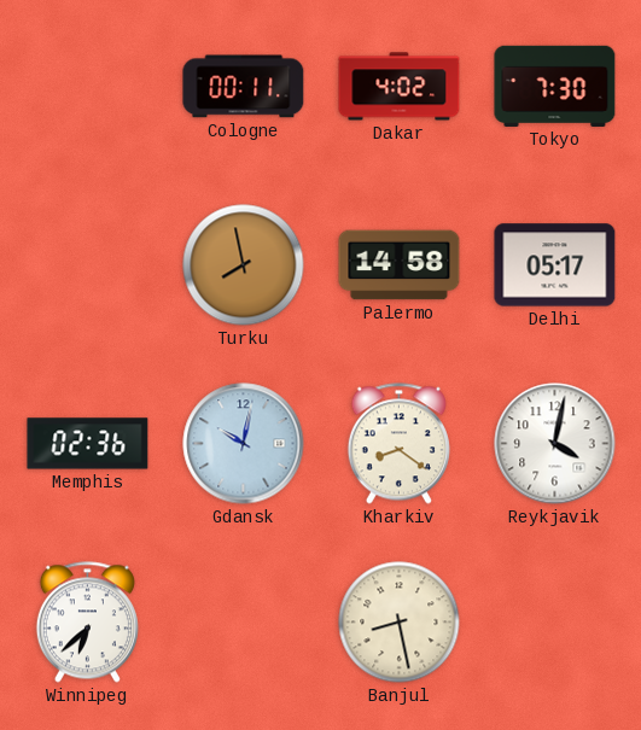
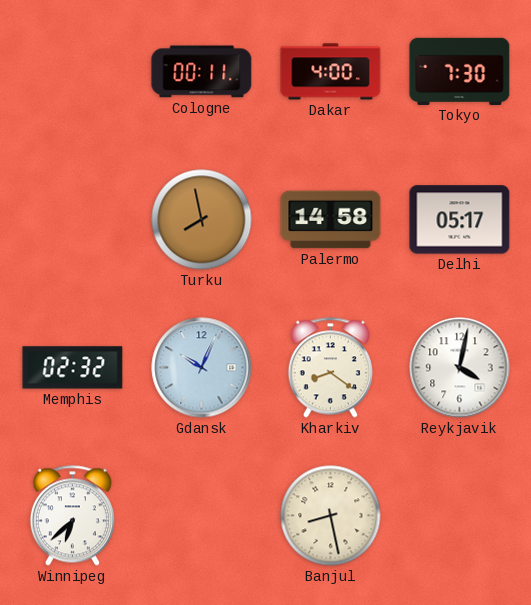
Dakar: 4:02 -> 4:00 (331, 72)
Memphis: 02:36 -> 02:32 (73, 368)
Gdansk: 10:02 -> 10:04 (202, 368)
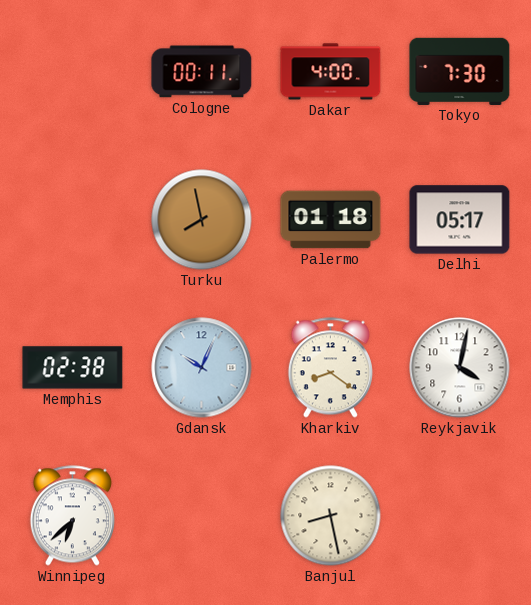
Palermo: 14:58 -> 01:18 (331, 220)
Memphis: 02:32 -> 02:38 (73, 368)
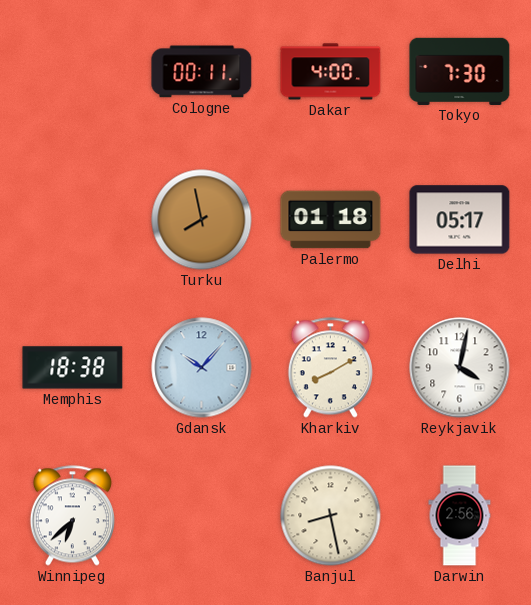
Memphis: 02:38 -> 18:38 (73, 368)
Gdansk: 10:04 -> 10:07 (202, 368)
Kharkiv: 8:21 -> 8:10 (330, 368)
Darwin: none -> 2:56 (460, 516)
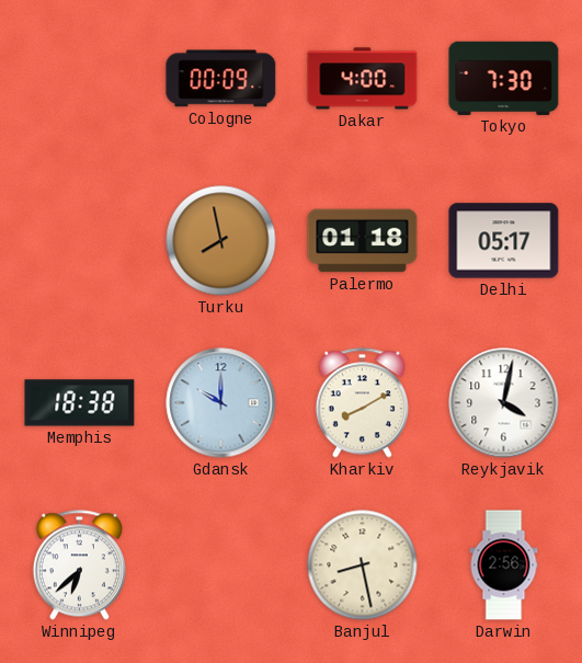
Cologne: 00:11 -> 00:09 (221, 79)
Gdansk: 10:07 -> 10:00 (221, 403)
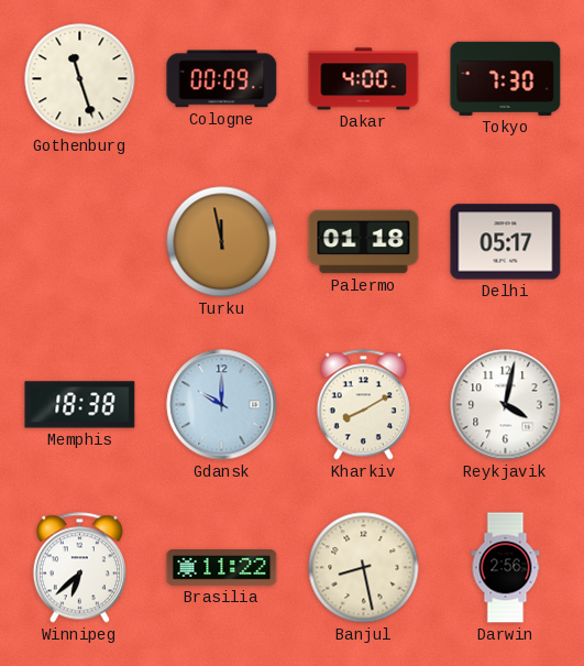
Gothenburg: none -> 11:27 (80, 79)
Turku: 7:58 -> 11:58 (222, 242)
Brasilia: none -> 11:22 (222, 567)
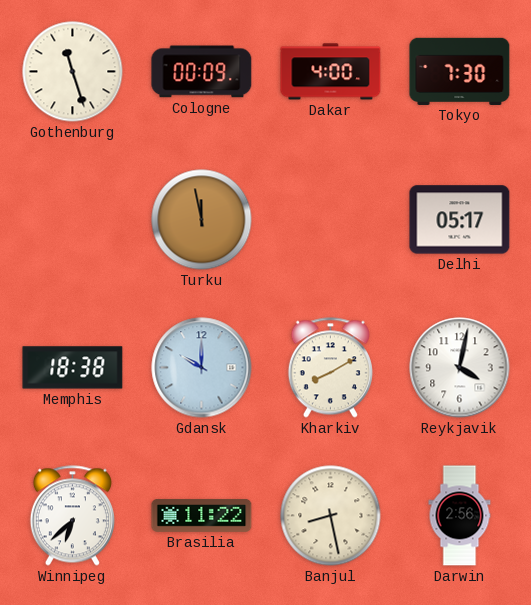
Palermo: 01:18 -> none (364, 242)
